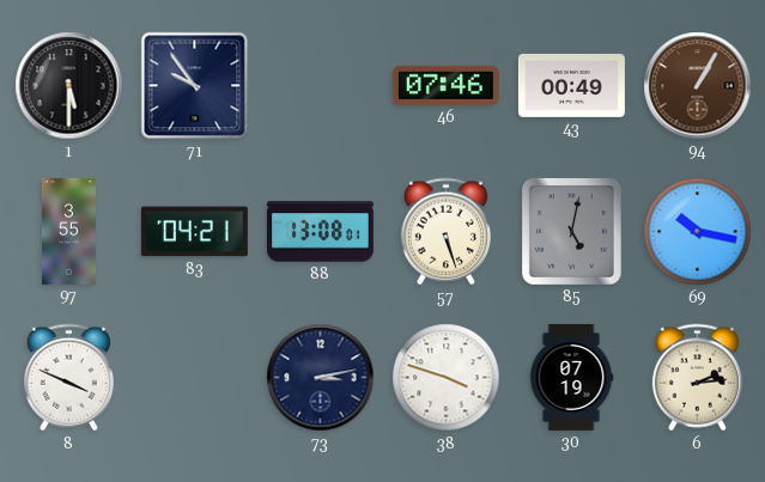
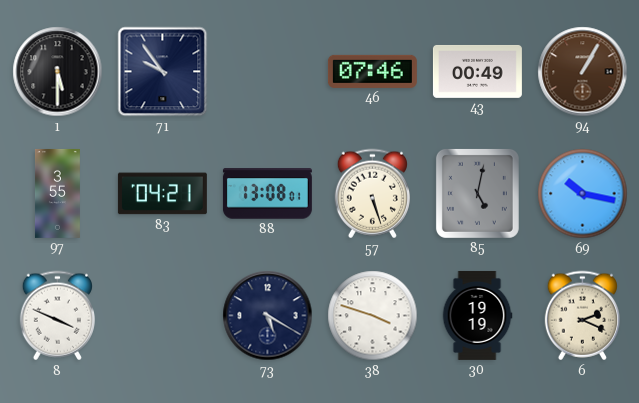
73: 3:13 -> 5:20 (268, 316)
30: 07:19 -> 19:19 (477, 315)
6: 2:14 -> 2:19 (582, 316)
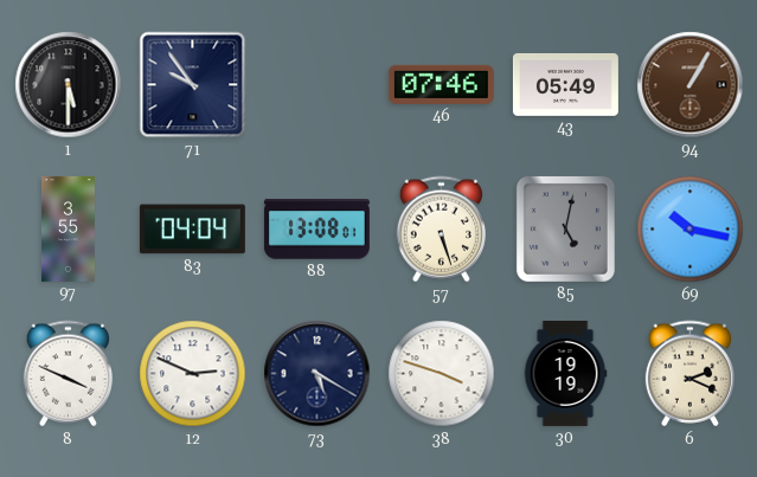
43: 00:49 -> 05:49 (565, 84)
83: 04:21 -> 04:04 (192, 230)
12: none -> 2:49 (193, 374)
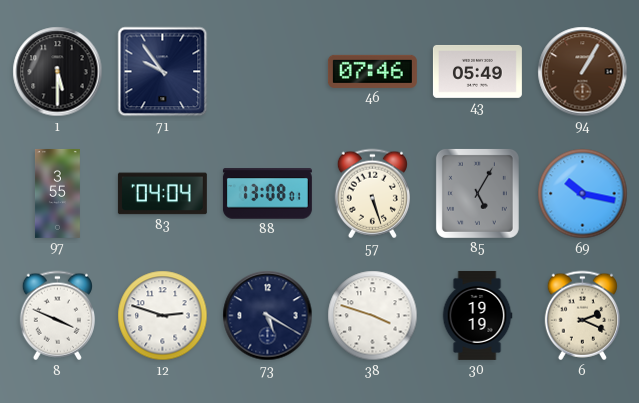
85: 5:02 -> 5:05 (477, 193)
12: 2:49 -> 2:48 (163, 316)
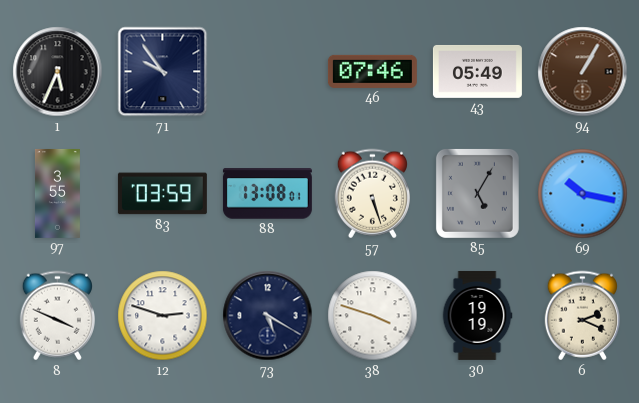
1: 5:30 -> 5:34 (58, 72)
83: 04:04 -> 03:59 (162, 194)
